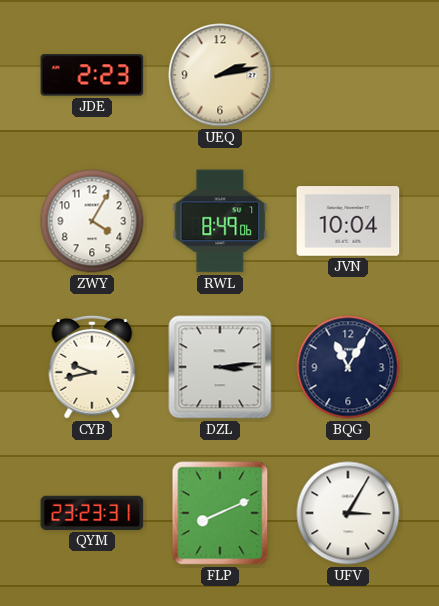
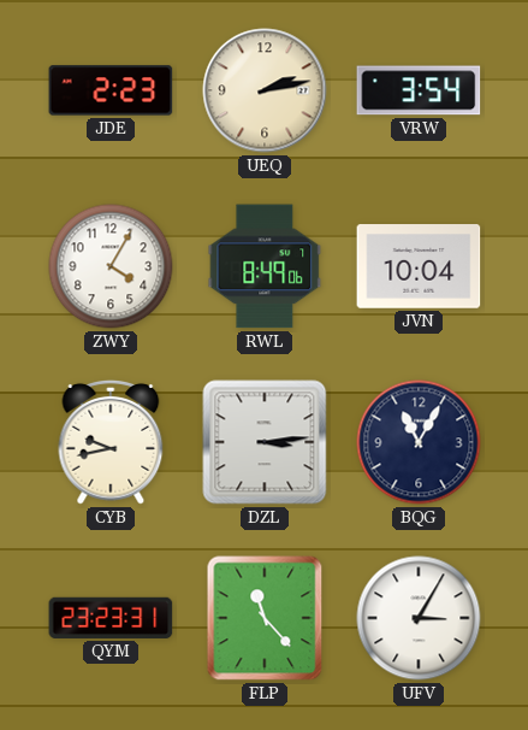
VRW: none -> 3:54 (419, 90)
FLP: 8:11 -> 11:23 (265, 618)
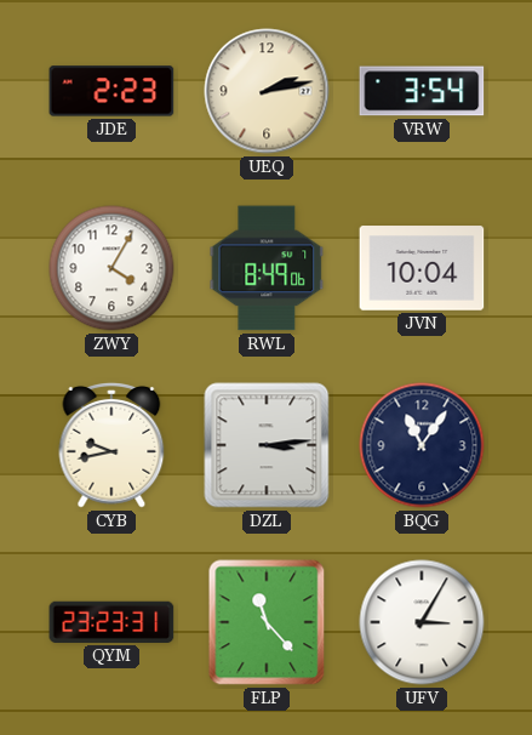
BQG: 11:05 -> 11:06 (422, 445)
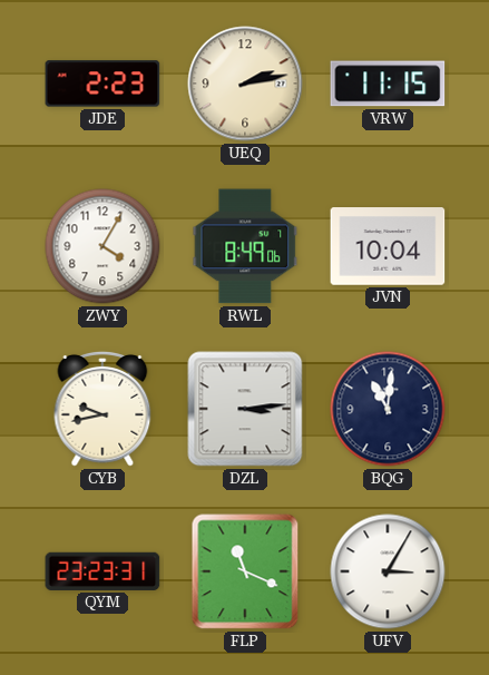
VRW: 3:54 -> 11:15 (388, 84)
BQG: 11:06 -> 11:01 (388, 409)
FLP: 11:23 -> 11:19 (245, 571)
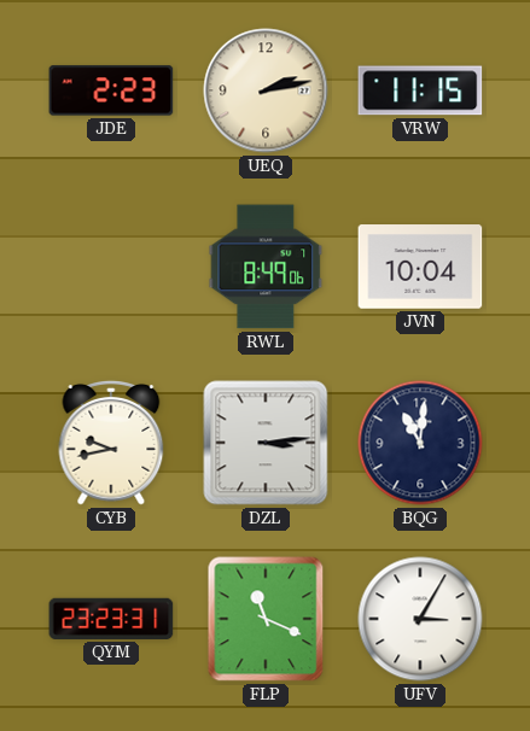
ZWY: 4:05 -> none (102, 246)
